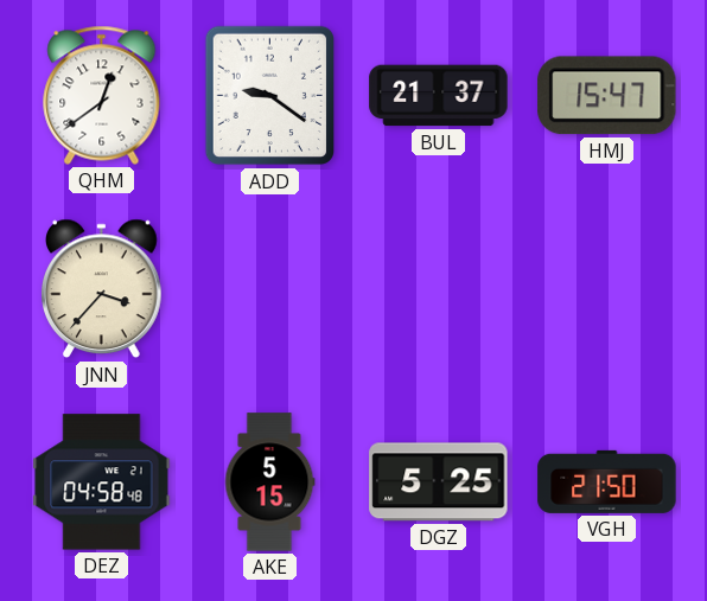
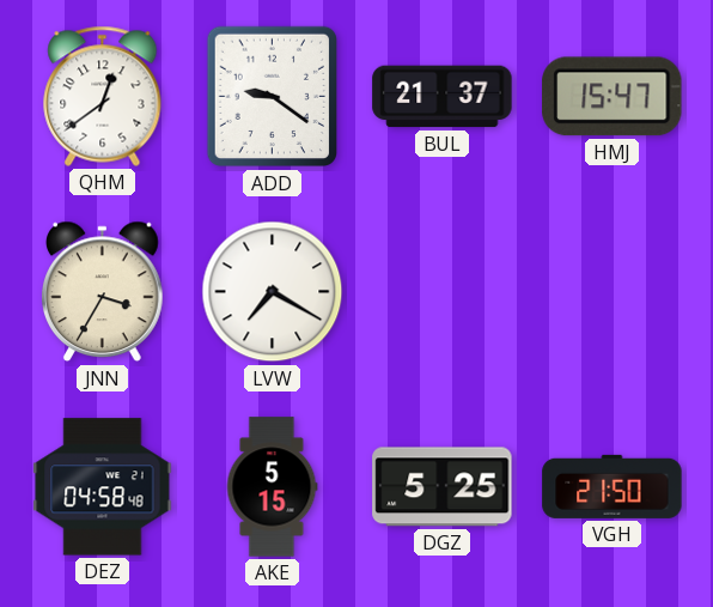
JNN: 3:37 -> 3:35 (103, 292)
LVW: none -> 7:20 (273, 292)
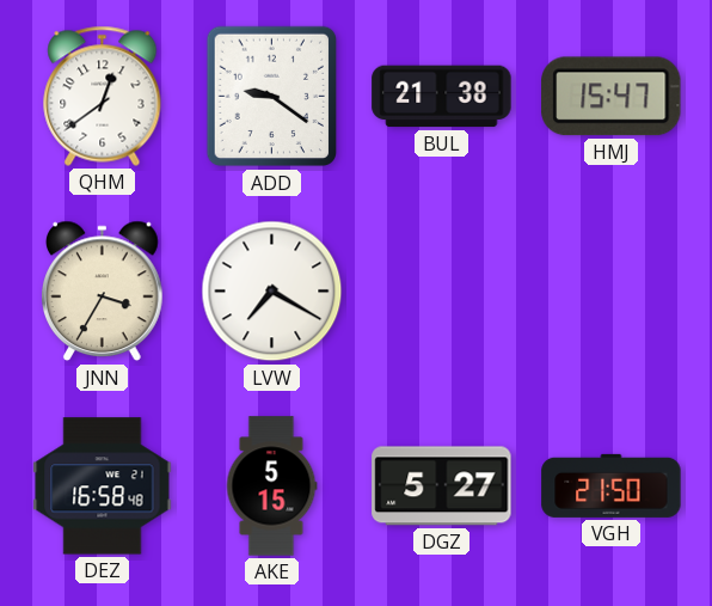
BUL: 21:37 -> 21:38 (442, 97)
DEZ: 04:58 -> 16:58 (103, 486)
DGZ: 5:25 -> 5:27 (442, 486)
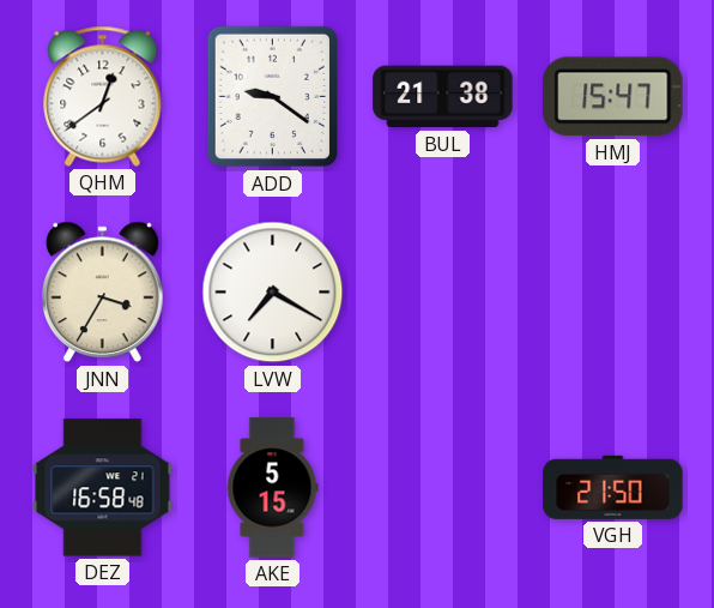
DGZ: 5:27 -> none (442, 486)
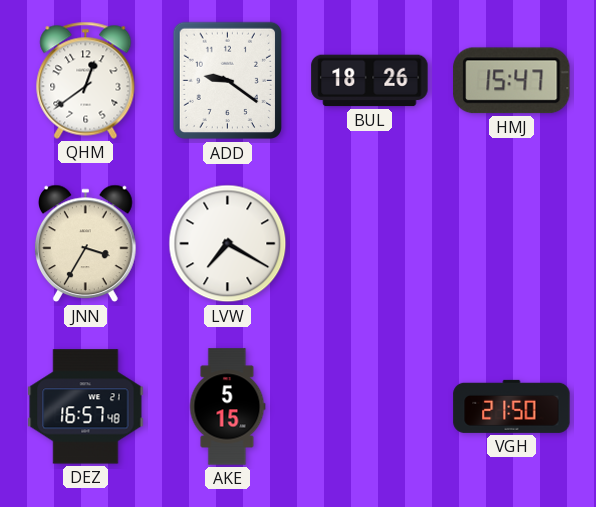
BUL: 21:38 -> 18:26 (370, 81)
DEZ: 16:58 -> 16:57 (86, 407)
